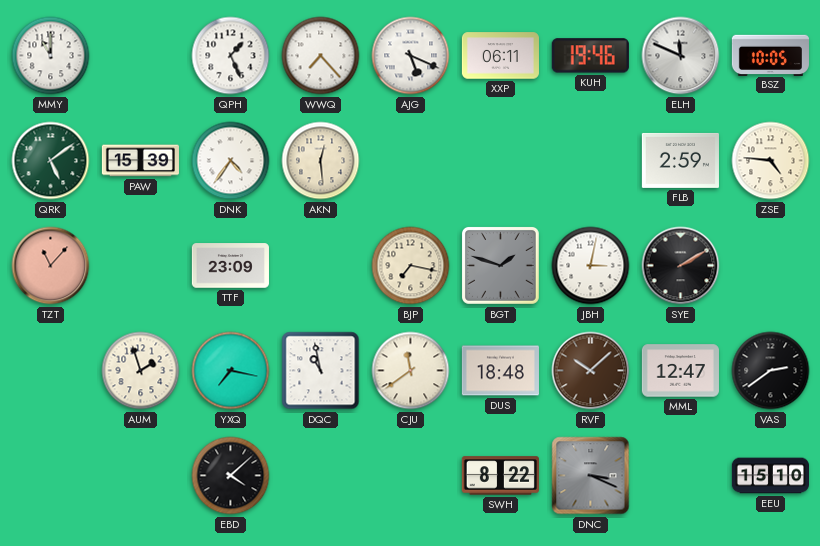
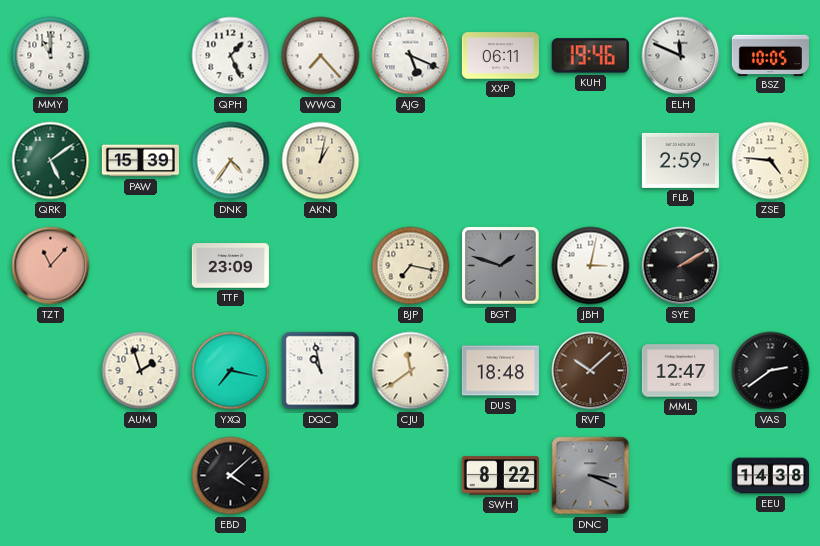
AKN: 12:29 -> 1:02 (321, 161)
EEU: 15:10 -> 14:38 (770, 476)
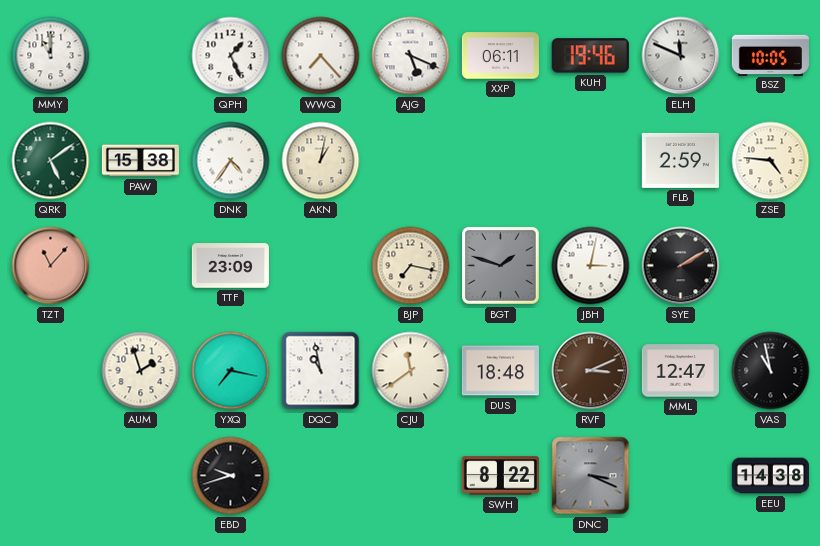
PAW: 15:39 -> 15:38 (140, 161)
RVF: 10:08 -> 3:11 (591, 371)
VAS: 2:39 -> 10:58 (771, 371)
EBD: 4:08 -> 9:42 (231, 476)
